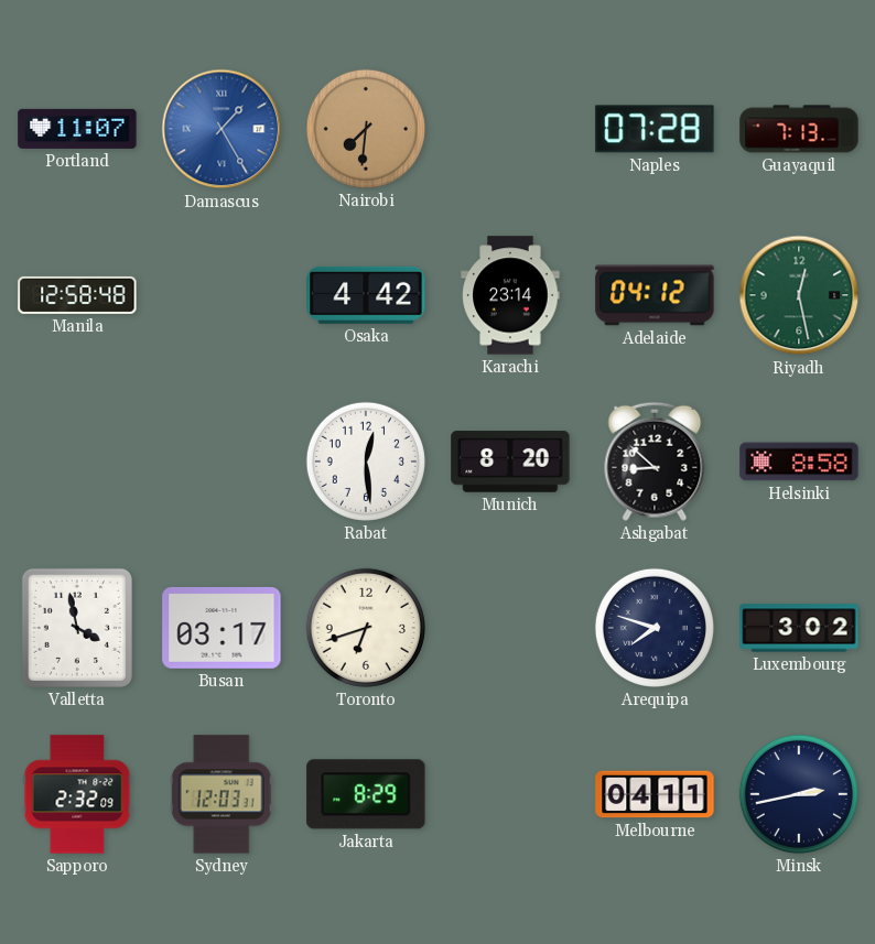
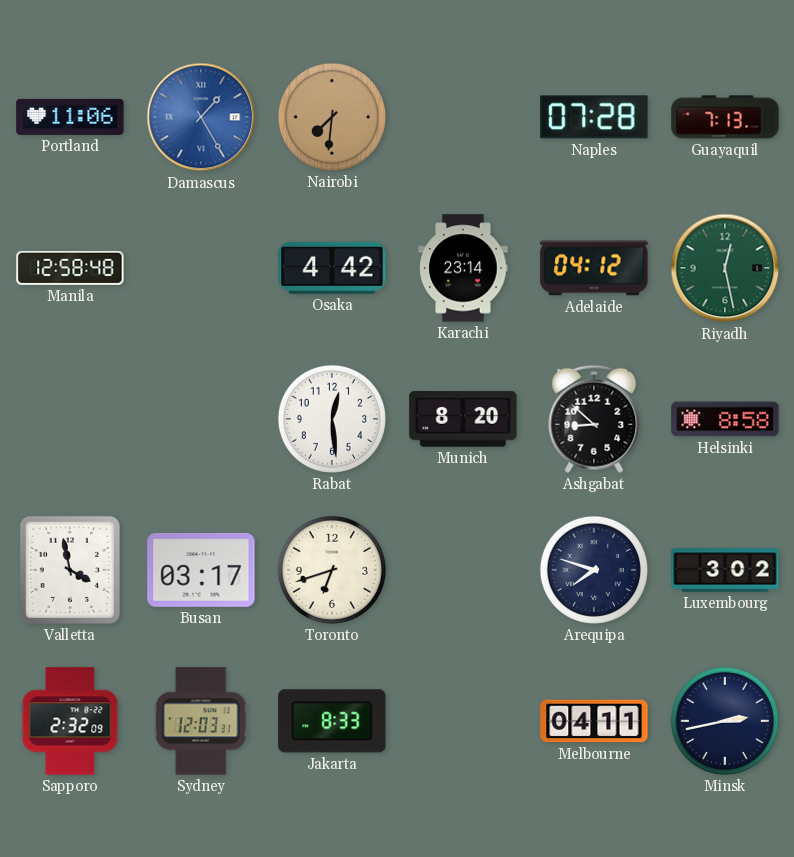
Portland: 11:07 -> 11:06 (70, 117)
Jakarta: 8:29 -> 8:33 (332, 721)
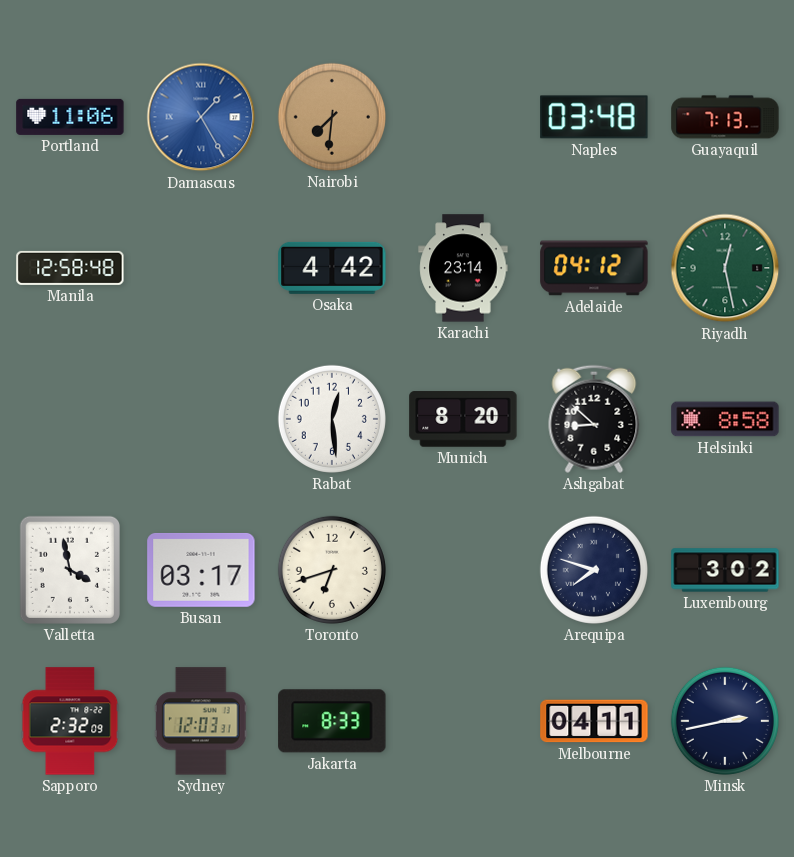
Naples: 07:28 -> 03:48 (594, 117)
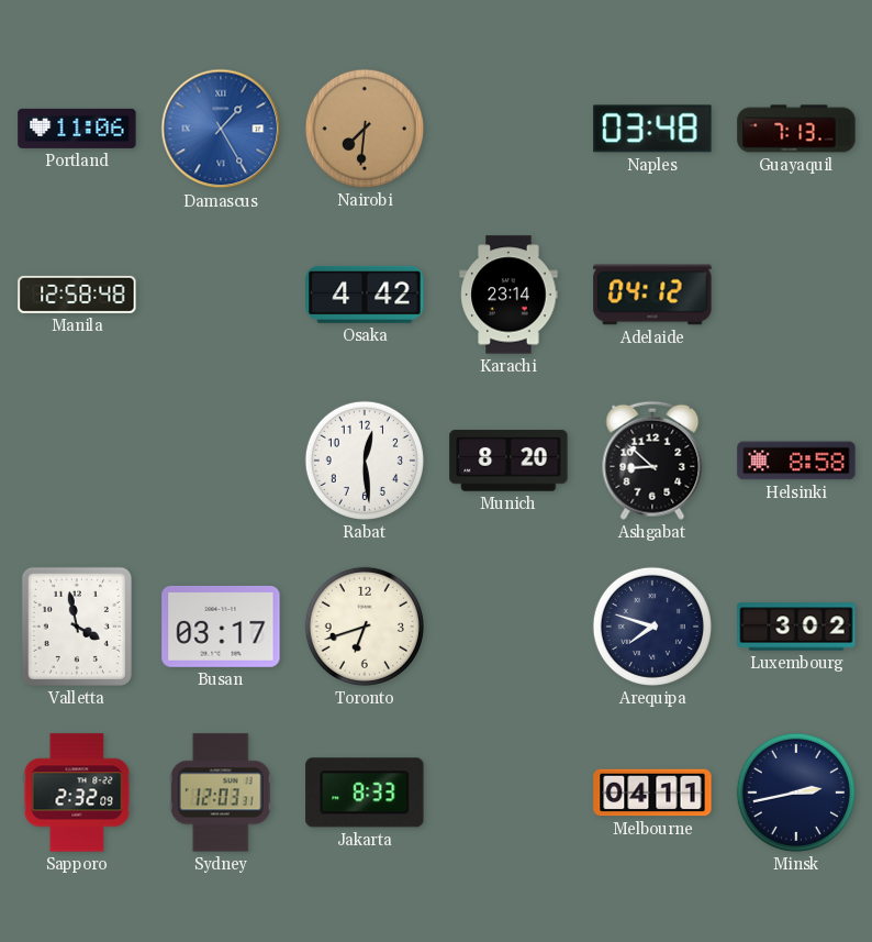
Riyadh: 12:28 -> none (725, 268)
